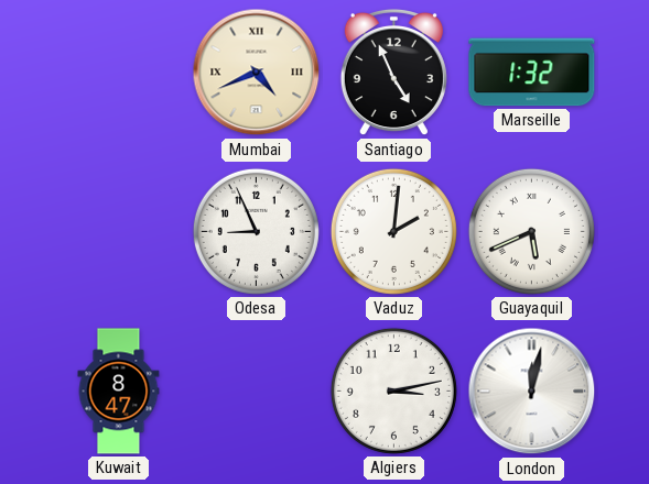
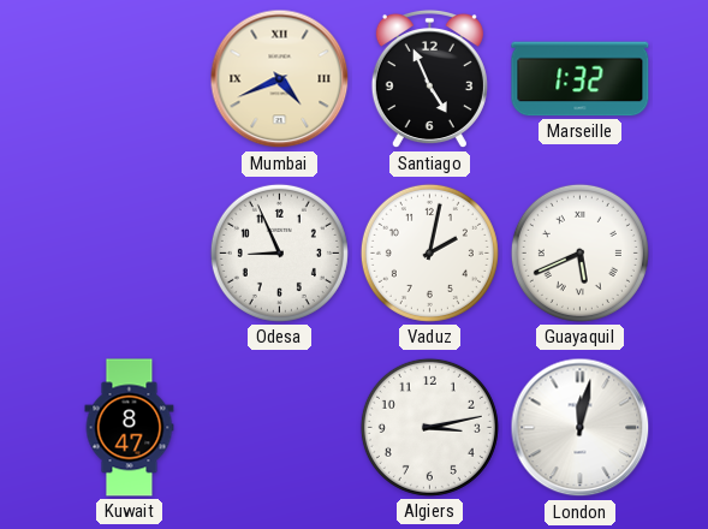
Vaduz: 2:01 -> 2:02 (429, 252)
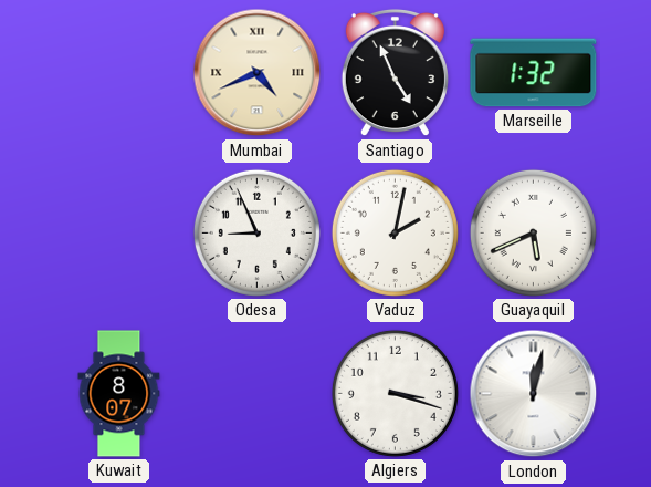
Kuwait: 8:47 -> 8:07 (119, 394)
Algiers: 3:13 -> 3:18 (395, 393)
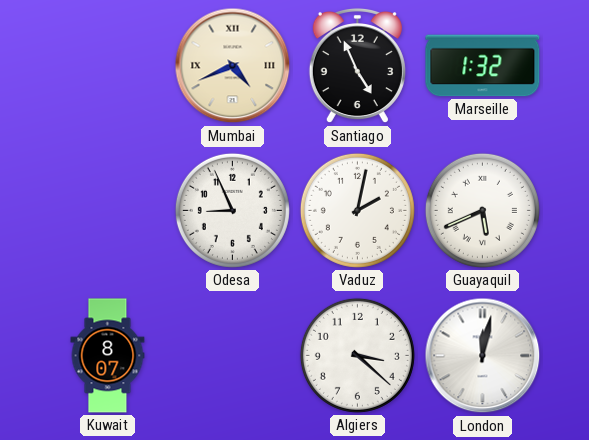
Algiers: 3:18 -> 3:22 (357, 355)
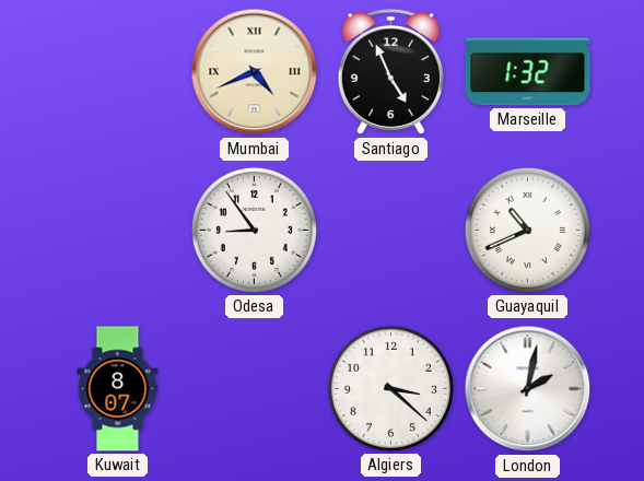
Odesa: 8:56 -> 8:54 (254, 230)
Vaduz: 2:02 -> none (357, 210)
Guayaquil: 5:41 -> 10:41 (527, 230)
London: 12:02 -> 2:02 (528, 389)
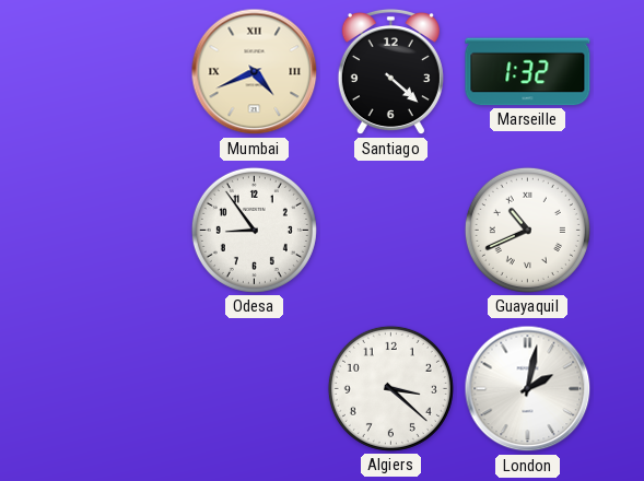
Santiago: 4:56 -> 4:22 (390, 72)
Kuwait: 8:07 -> none (118, 389)
